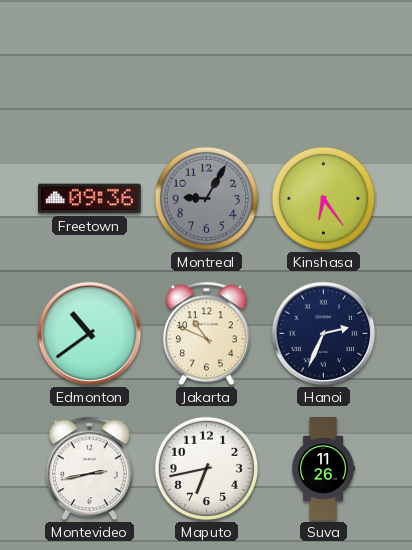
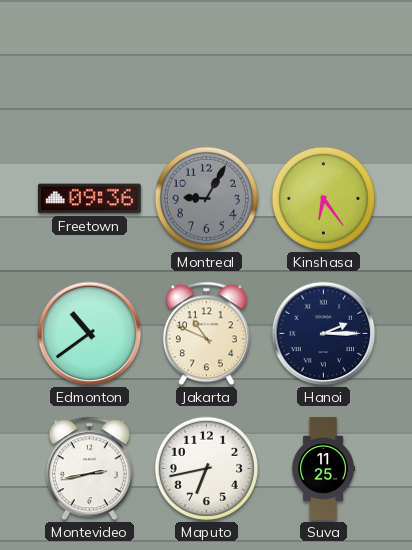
Hanoi: 2:34 -> 2:15 (324, 334)
Suva: 11:26 -> 11:25 (324, 469)
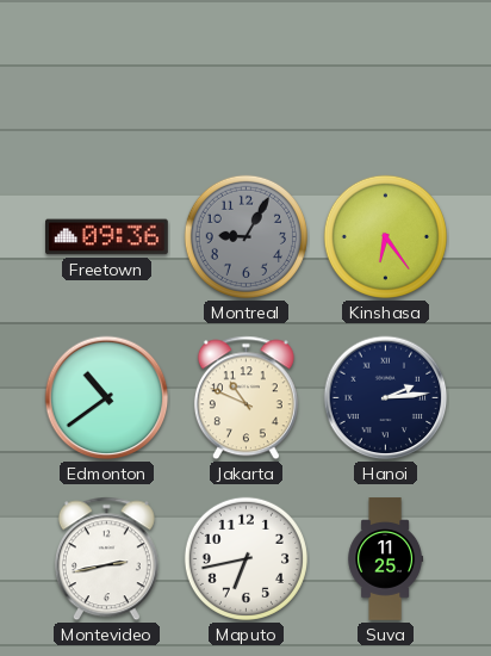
Hanoi: 2:15 -> 2:14 (386, 398)
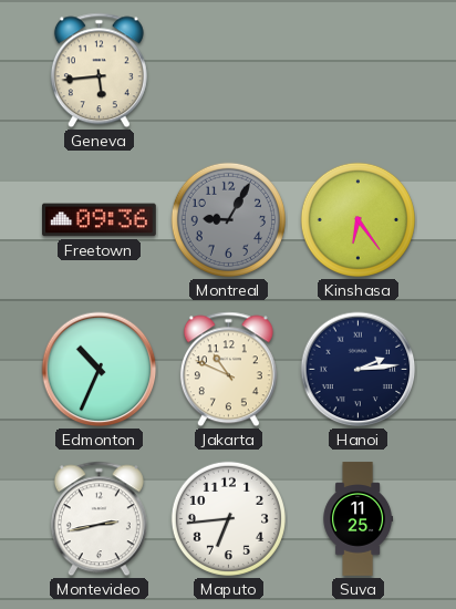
Geneva: none -> 5:44 (99, 71)
Edmonton: 10:39 -> 10:34 (100, 370)
Maputo: 6:43 -> 6:44 (228, 518)
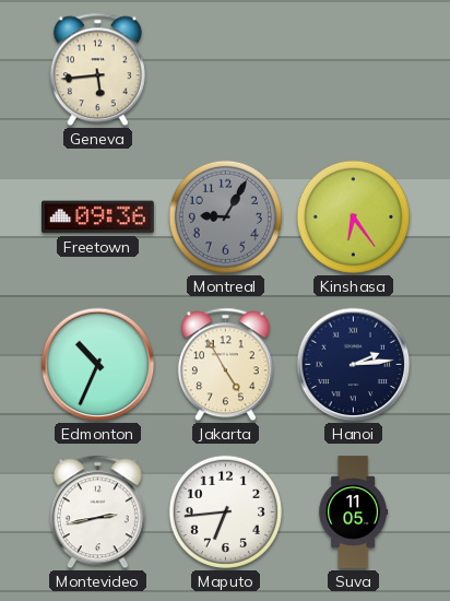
Jakarta: 10:49 -> 4:55 (225, 365)
Suva: 11:25 -> 11:05 (354, 512)
